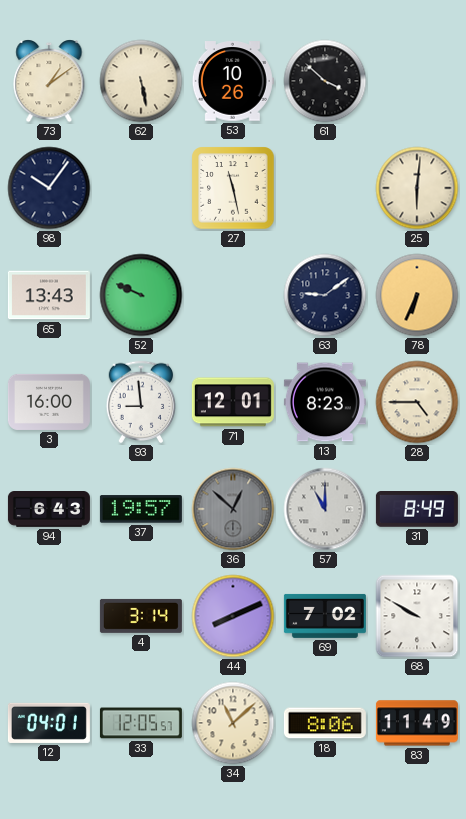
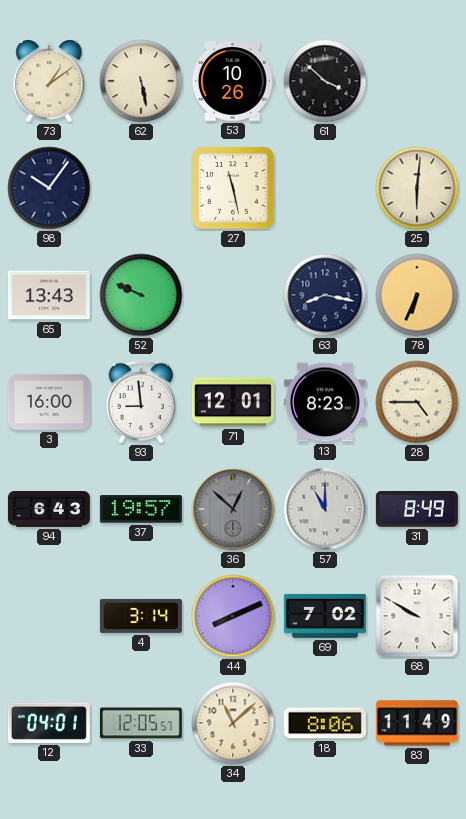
63: 9:09 -> 8:17 (325, 295)
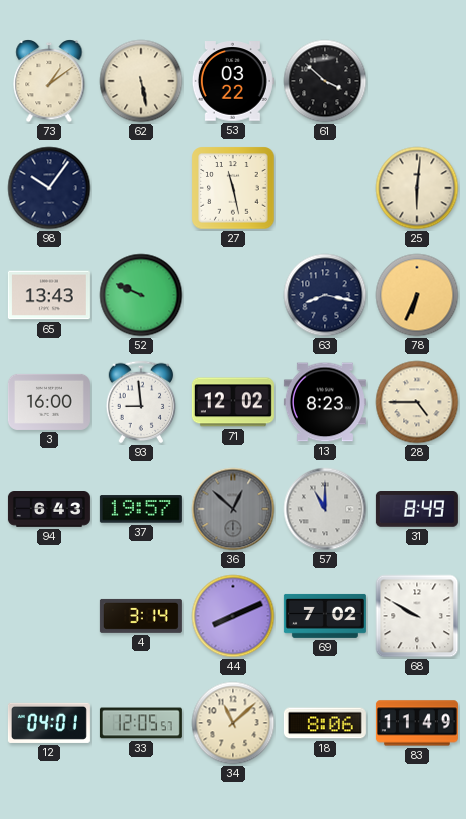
53: 10:26 -> 03:22 (233, 81)
71: 12:01 -> 12:02 (233, 402)
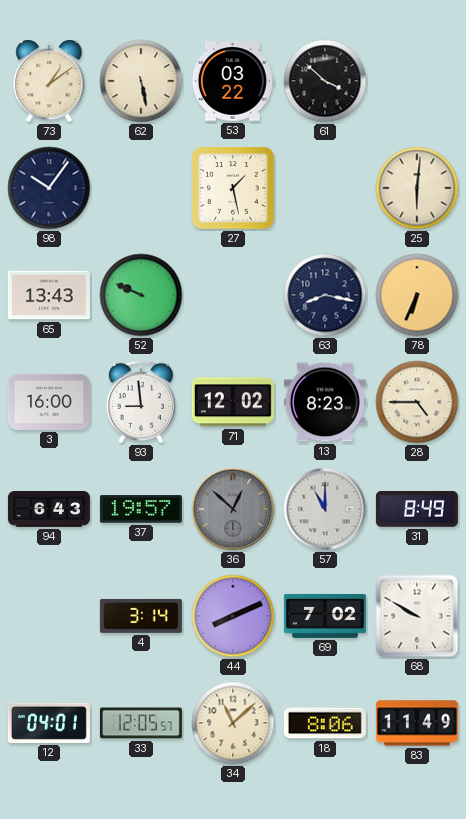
27: 11:28 -> 1:28 (233, 188)
